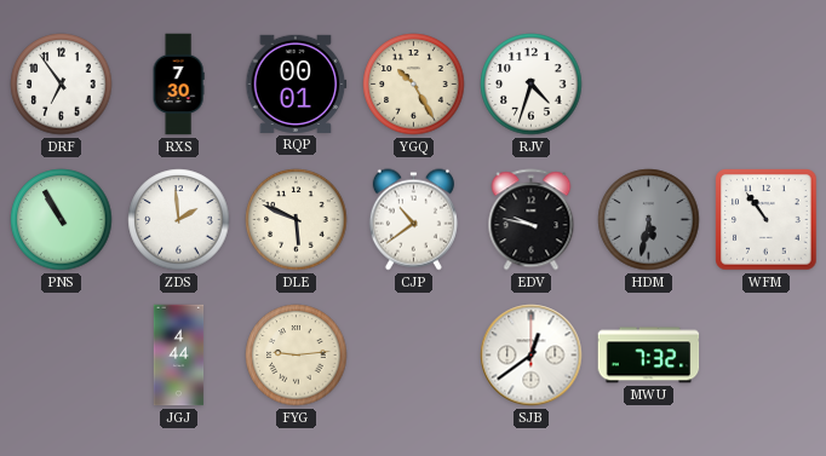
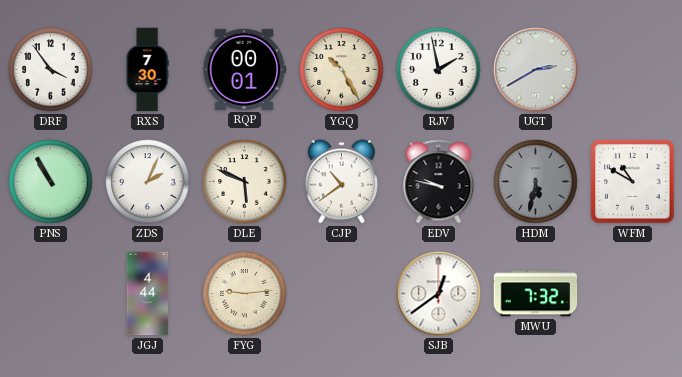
DRF: 6:54 -> 3:54 (51, 70)
RJV: 4:33 -> 1:58 (439, 70)
UGT: none -> 2:40 (536, 70)
ZDS: 1:59 -> 2:04 (148, 182)
WFM: 10:54 -> 10:50 (633, 182)
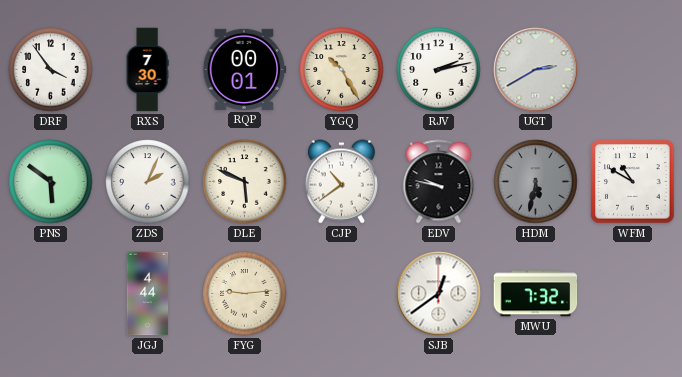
RJV: 1:58 -> 2:13 (439, 70)
PNS: 10:55 -> 5:51 (51, 182)
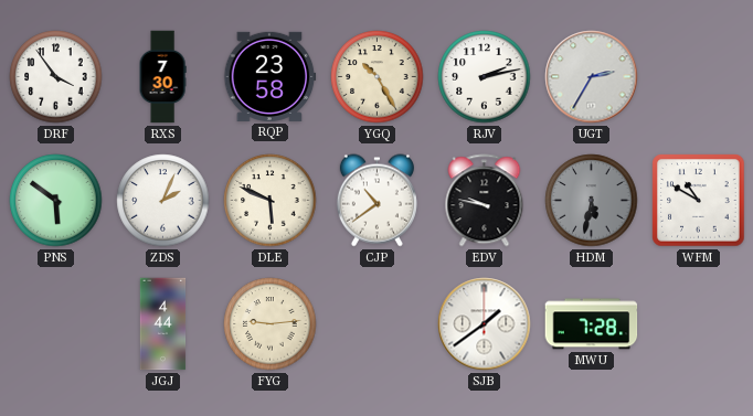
RQP: 00:01 -> 23:58 (271, 76)
UGT: 2:40 -> 2:35 (592, 77)
SJB: 12:39 -> 1:39 (485, 324)
MWU: 7:32 -> 7:28 (592, 324)
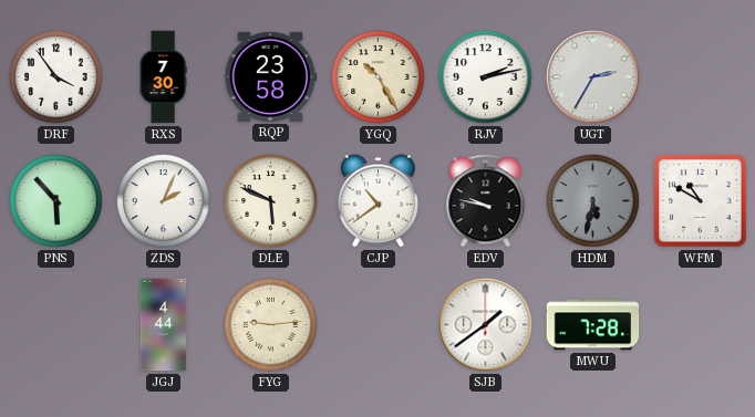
PNS: 5:51 -> 5:53 (56, 201)
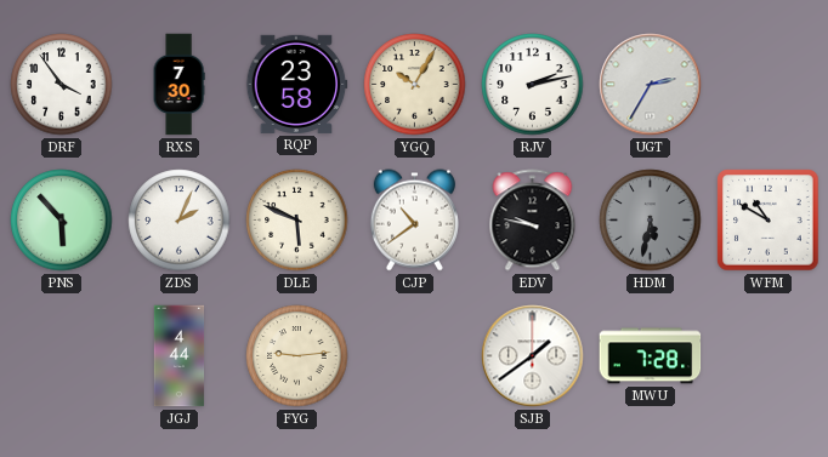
YGQ: 10:25 -> 10:05 (415, 85)
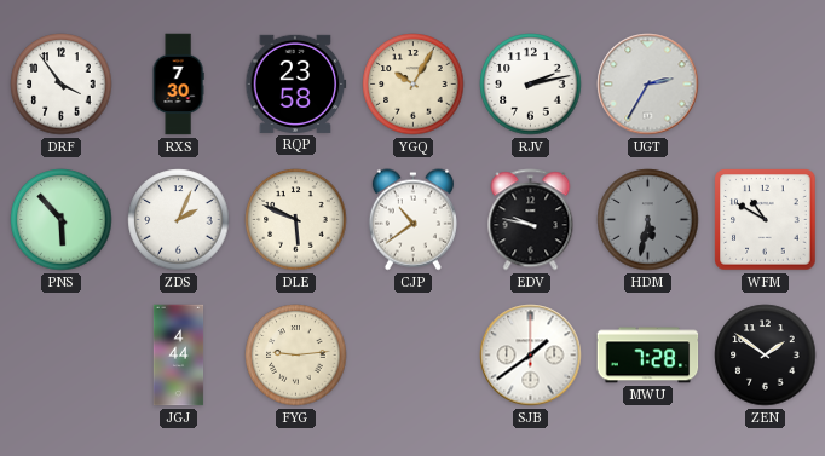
ZEN: none -> 1:51 (766, 356)
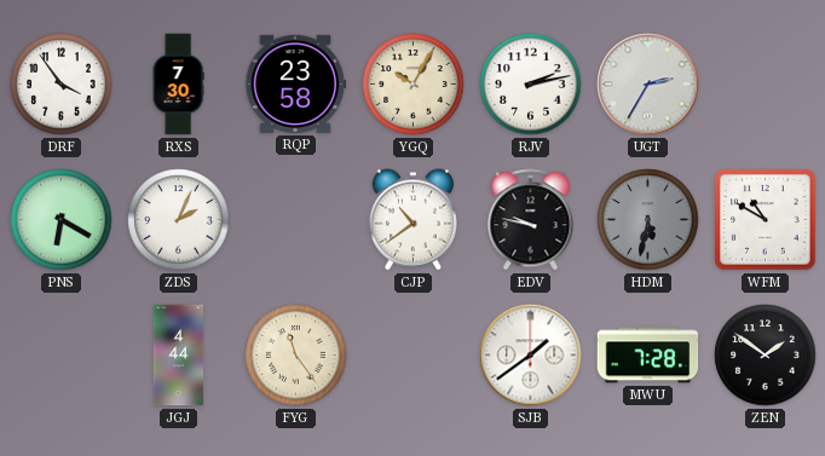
PNS: 5:53 -> 6:20 (62, 220)
DLE: 5:49 -> none (296, 220)
FYG: 9:14 -> 11:24 (296, 356)
